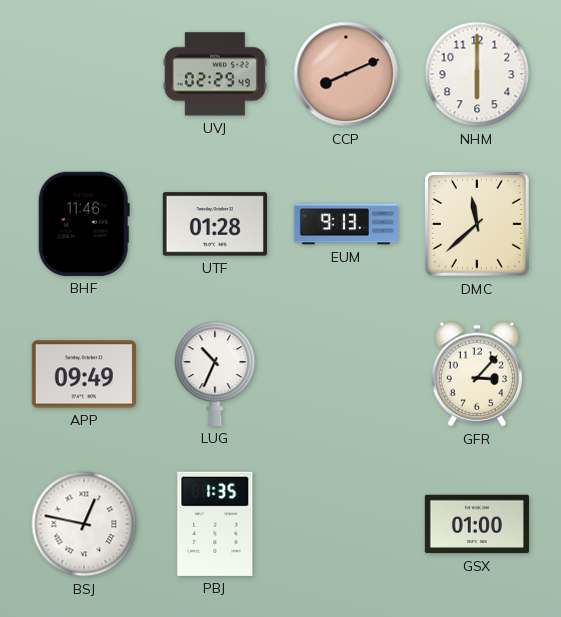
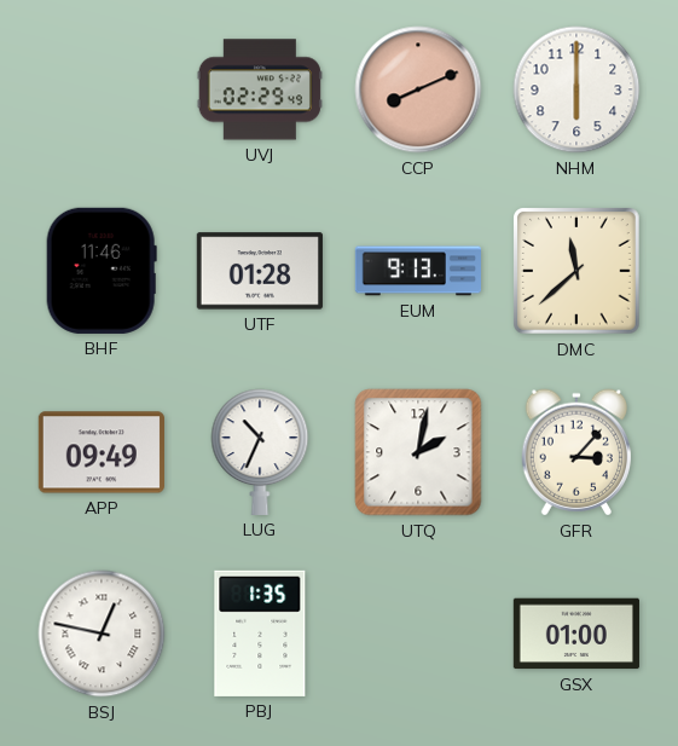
UTQ: none -> 2:02 (418, 452)
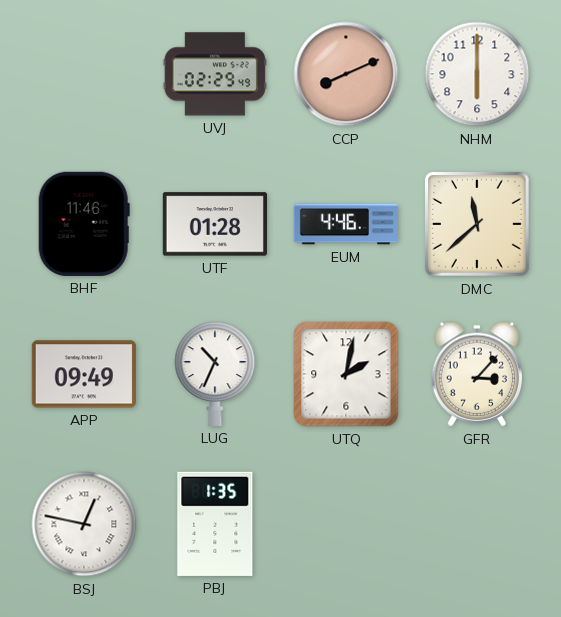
EUM: 9:13 -> 4:46 (345, 224)
GSX: 01:00 -> none (576, 634)
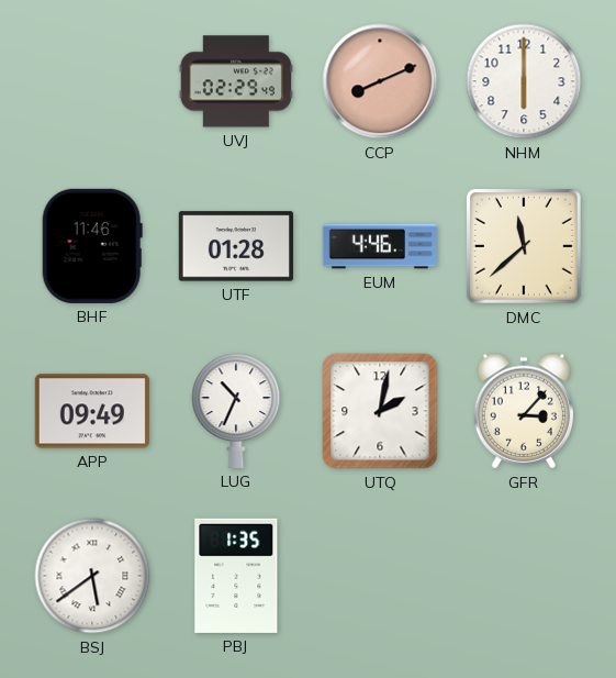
BSJ: 12:47 -> 5:39 (92, 576)
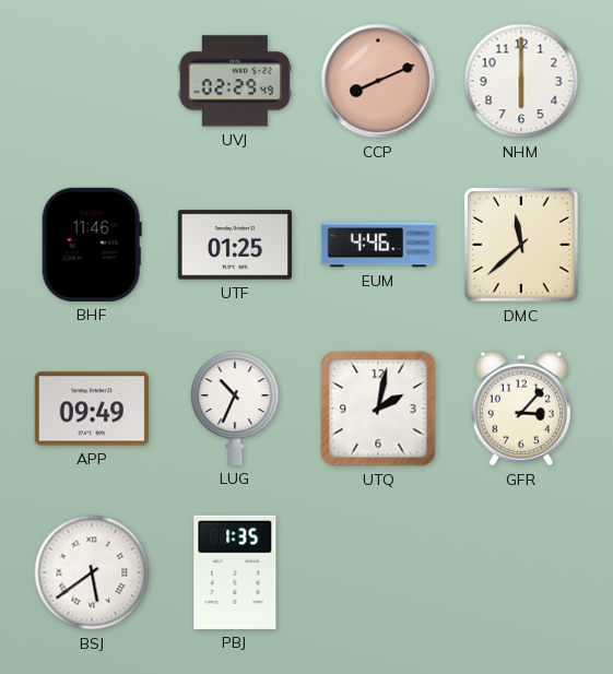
UTF: 01:28 -> 01:25 (235, 245)
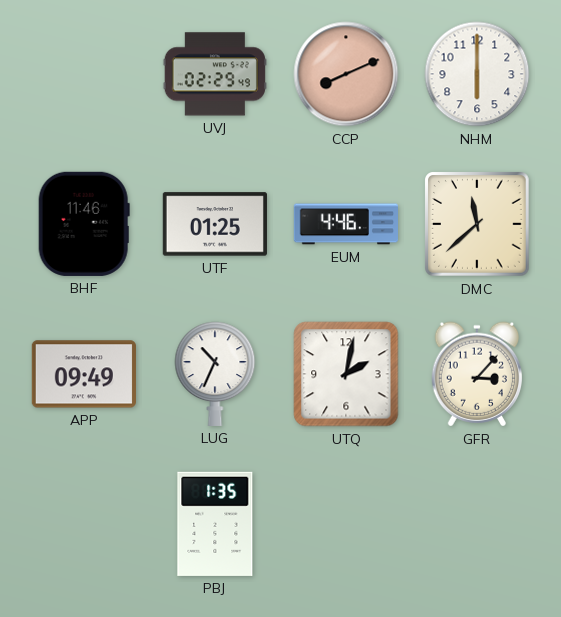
BSJ: 5:39 -> none (92, 572)
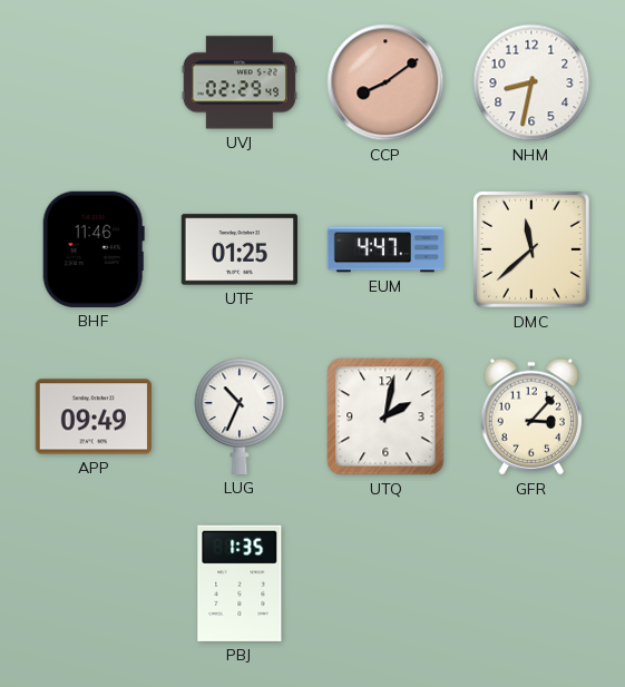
CCP: 8:11 -> 8:09 (385, 82)
NHM: 6:00 -> 8:32 (531, 82)
EUM: 4:46 -> 4:47 (384, 249)
